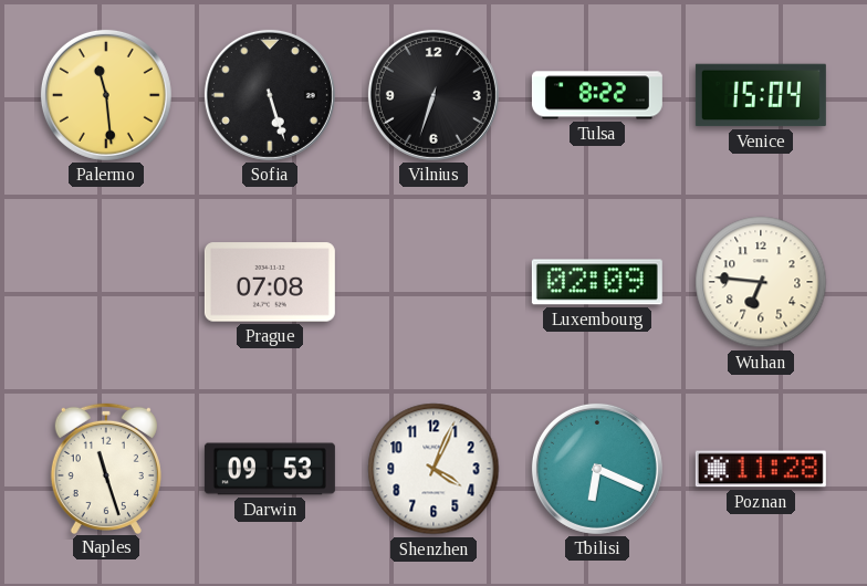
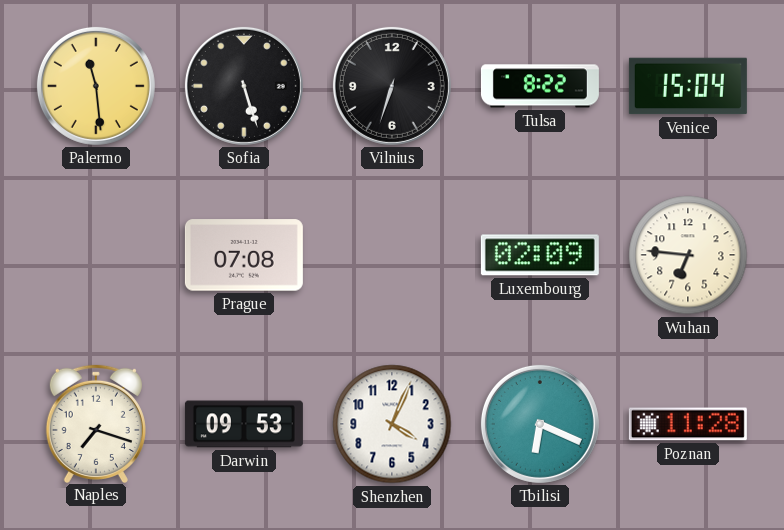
Naples: 11:27 -> 7:18 (96, 423)
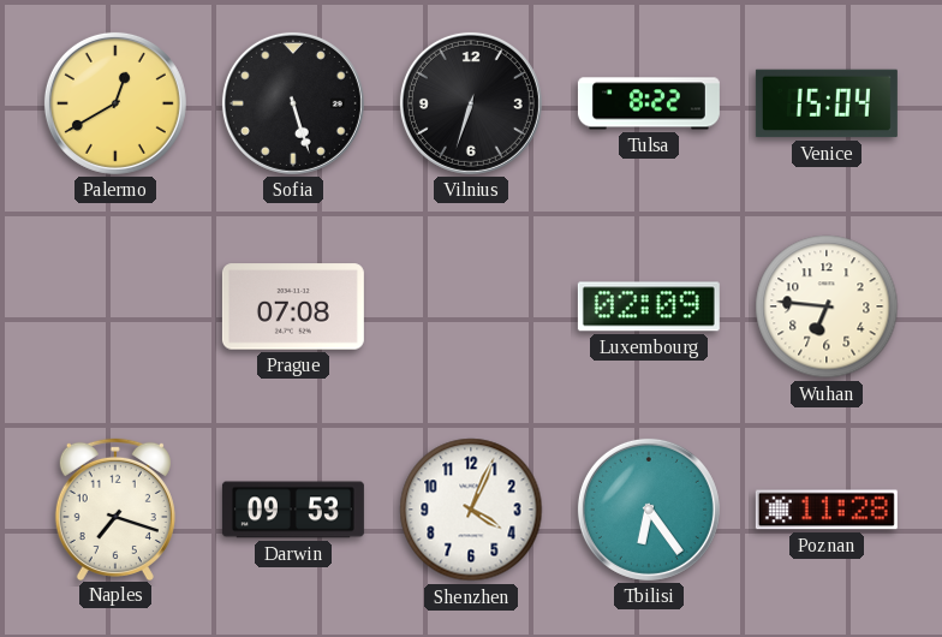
Palermo: 11:29 -> 12:40 (115, 103)
Tbilisi: 6:19 -> 6:24 (649, 510)
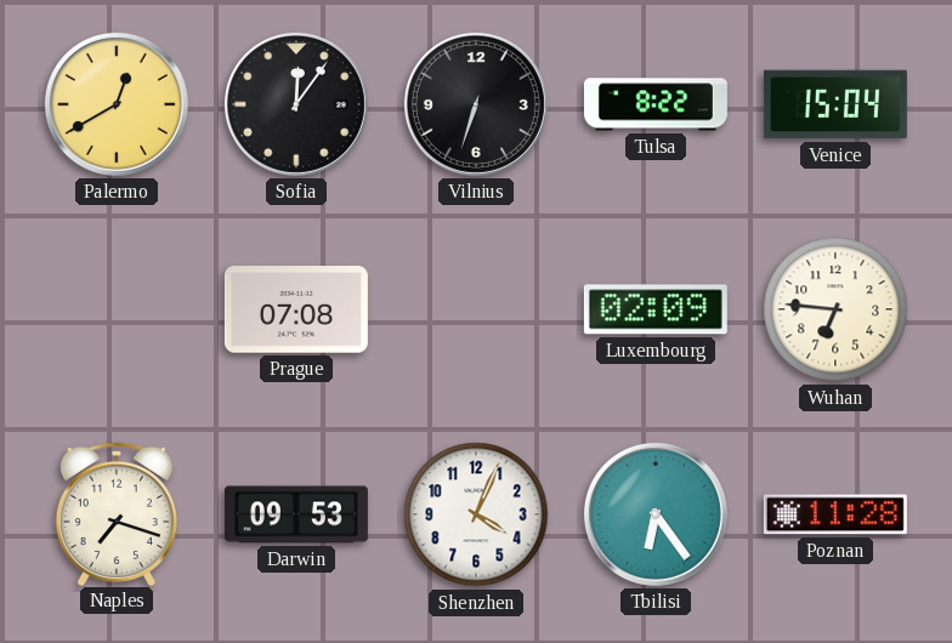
Sofia: 5:27 -> 12:06 (296, 104)
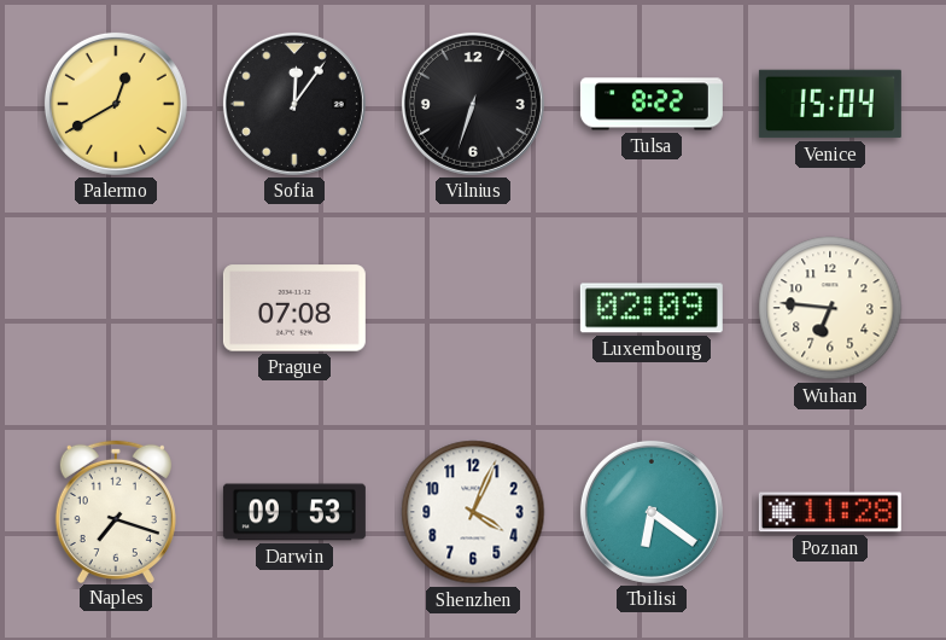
Tbilisi: 6:24 -> 6:21 (652, 512)
